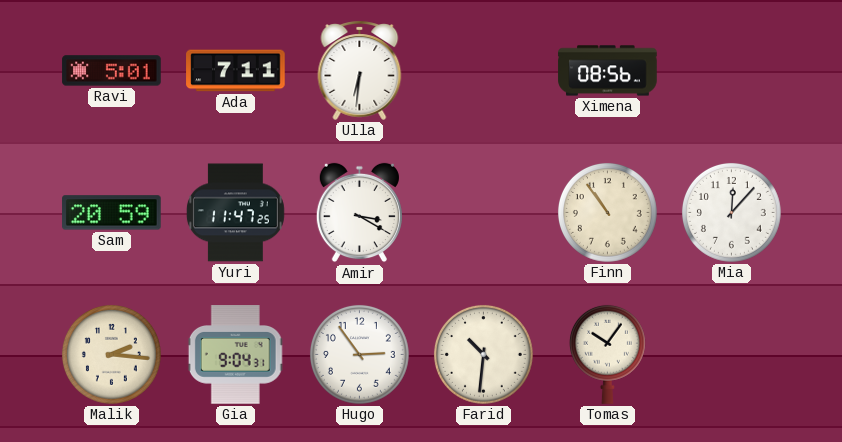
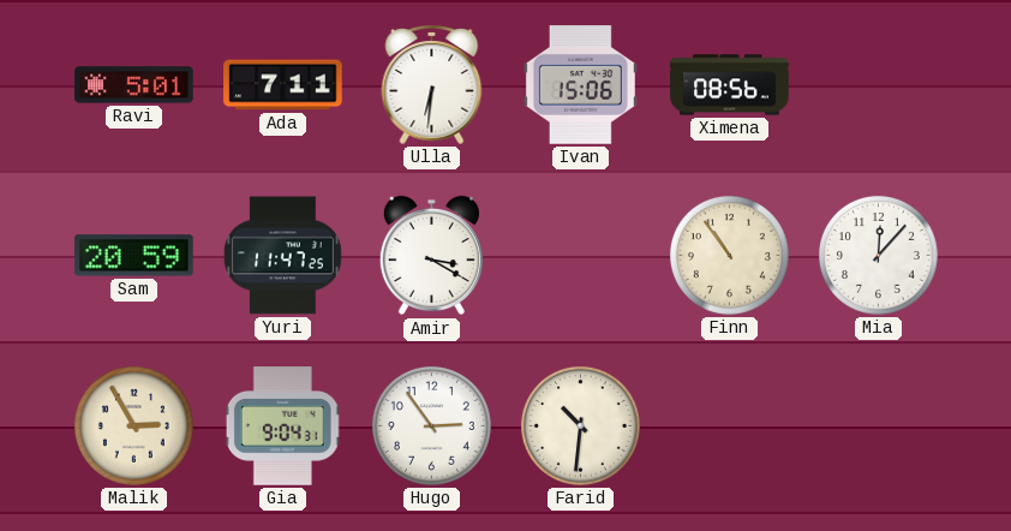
Ivan: none -> 15:06 (580, 85)
Malik: 2:16 -> 2:55 (133, 425)
Tomas: 10:06 -> none (607, 354)
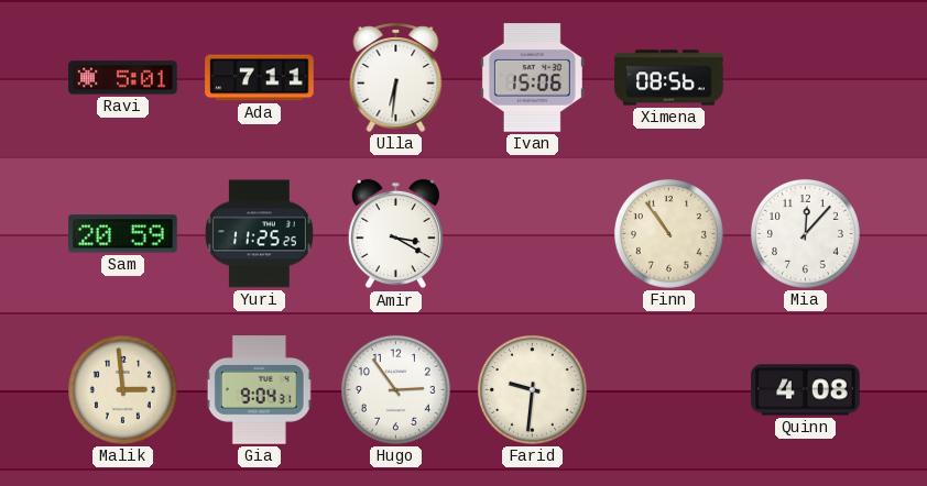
Yuri: 11:47 -> 11:25 (259, 234)
Malik: 2:55 -> 2:59 (122, 389)
Farid: 10:31 -> 9:31 (532, 389)
Quinn: none -> 4:08 (806, 390)
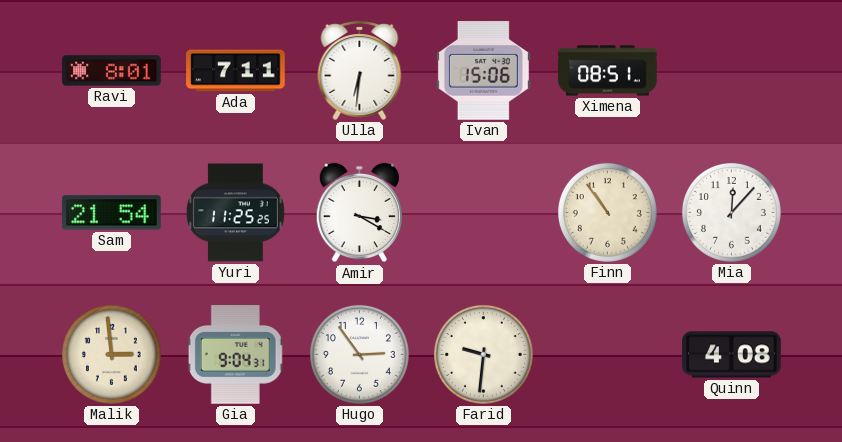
Ravi: 5:01 -> 8:01 (112, 71)
Ximena: 08:56 -> 08:51 (608, 71)
Sam: 20:59 -> 21:54 (112, 213)
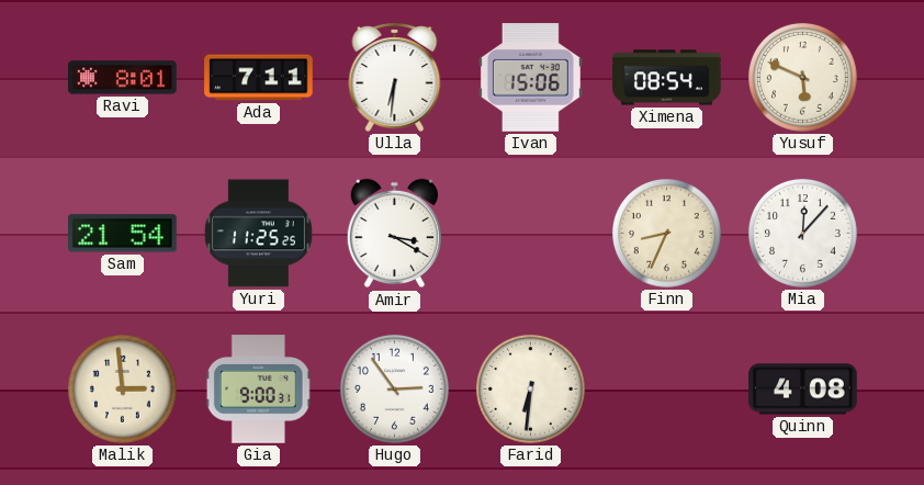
Ximena: 08:51 -> 08:54 (667, 78)
Yusuf: none -> 5:49 (802, 77)
Finn: 10:54 -> 8:34 (666, 233)
Gia: 9:04 -> 9:00 (259, 390)
Farid: 9:31 -> 6:31 (530, 388)
